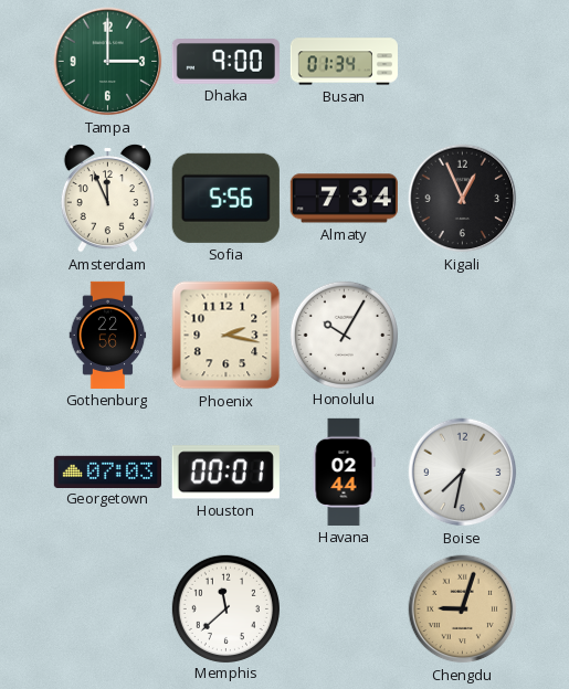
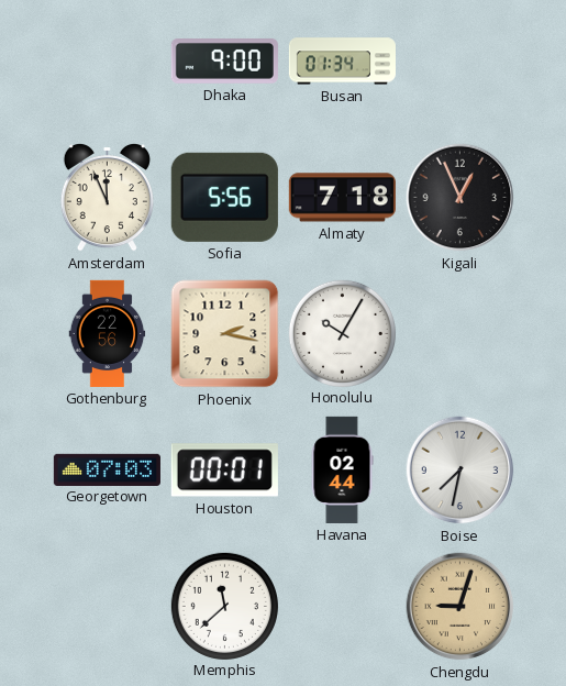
Tampa: 3:00 -> none (108, 62)
Almaty: 7:34 -> 7:18 (342, 198)
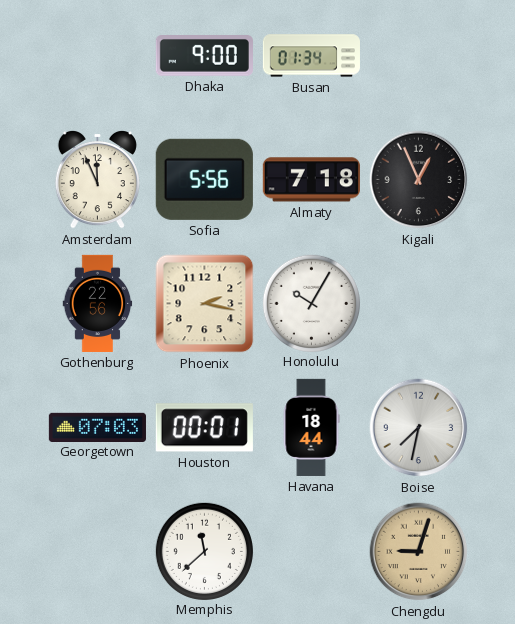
Havana: 02:44 -> 18:44 (311, 427)
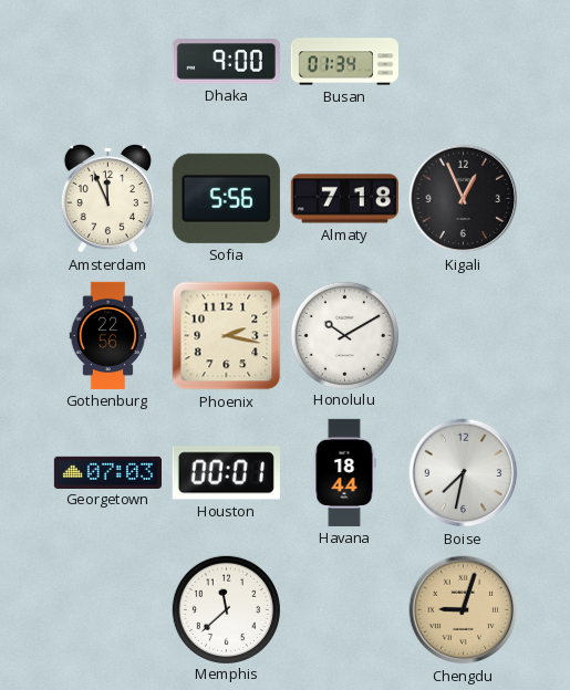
Honolulu: 10:05 -> 10:10 (344, 335)
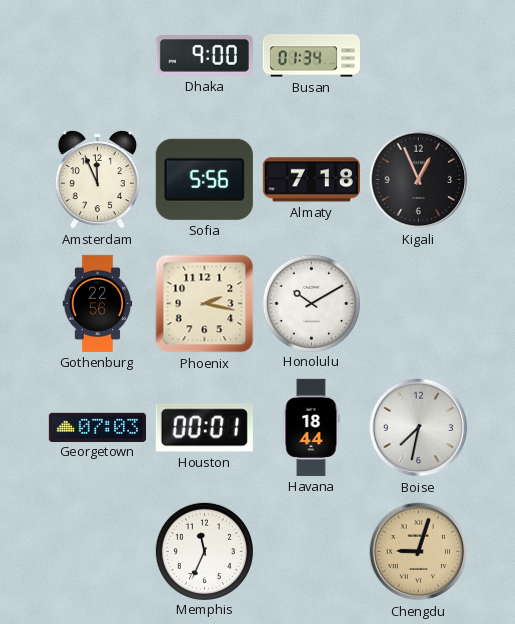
Memphis: 11:38 -> 11:34 (204, 551)
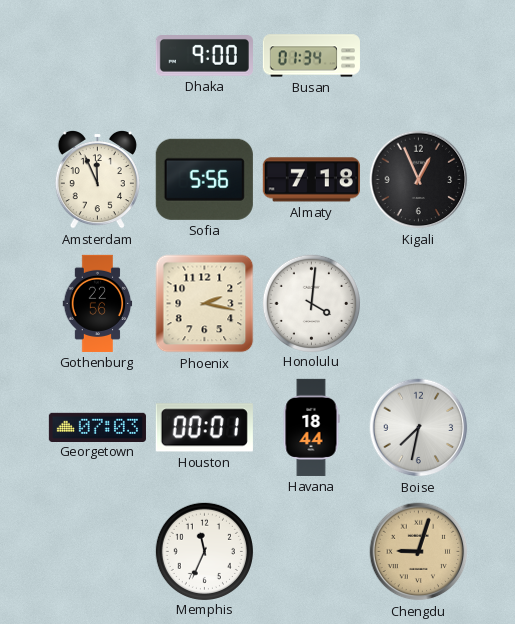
Honolulu: 10:10 -> 4:01 (311, 303)
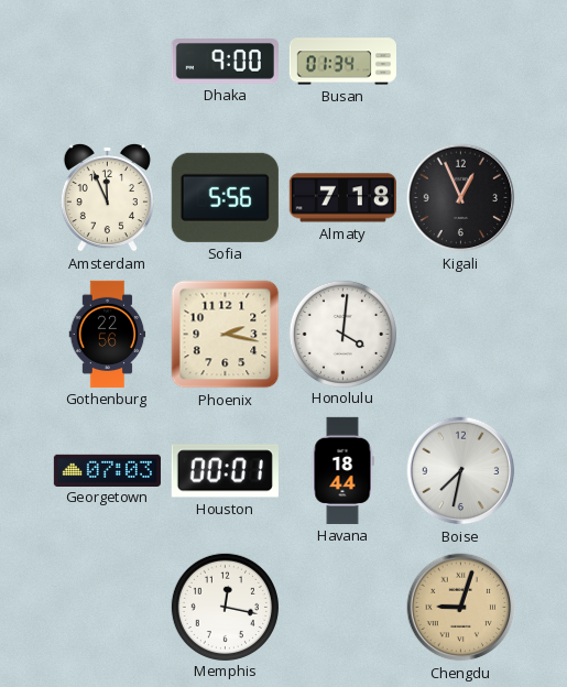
Memphis: 11:34 -> 12:17 (225, 607)
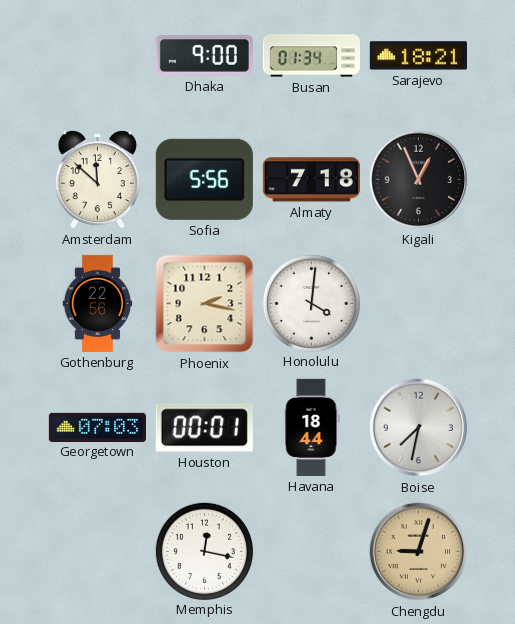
Sarajevo: none -> 18:21 (418, 56)
Amsterdam: 11:56 -> 11:52 (97, 179)
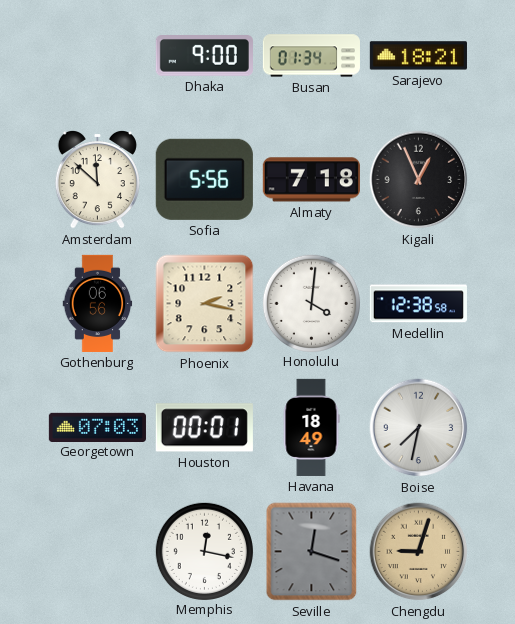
Gothenburg: 22:56 -> 06:56 (98, 303)
Medellin: none -> 12:38 (418, 304)
Havana: 18:44 -> 18:49 (311, 427)
Seville: none -> 12:18 (312, 552)
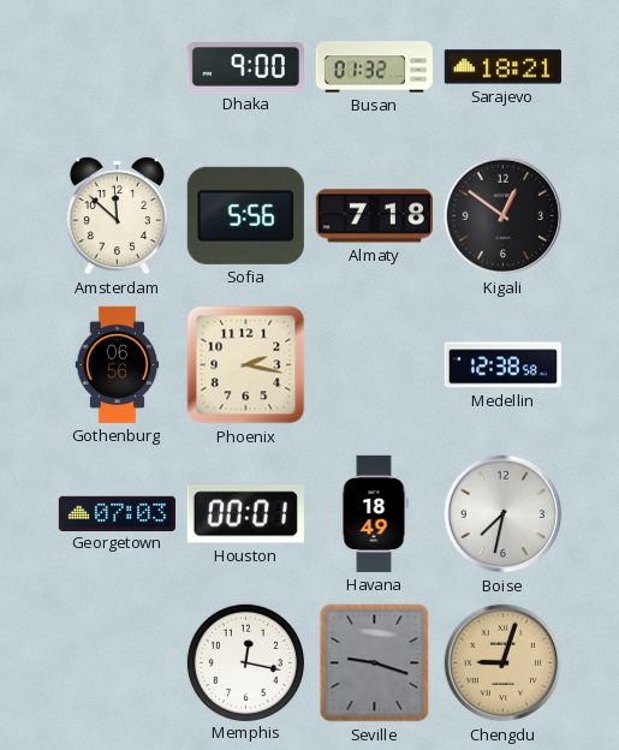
Busan: 01:34 -> 01:32 (374, 67)
Kigali: 12:56 -> 12:51 (504, 216)
Honolulu: 4:01 -> none (311, 303)
Seville: 12:18 -> 9:18 (375, 663)
